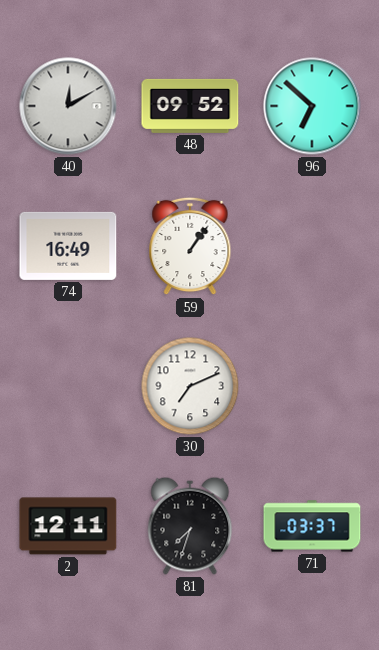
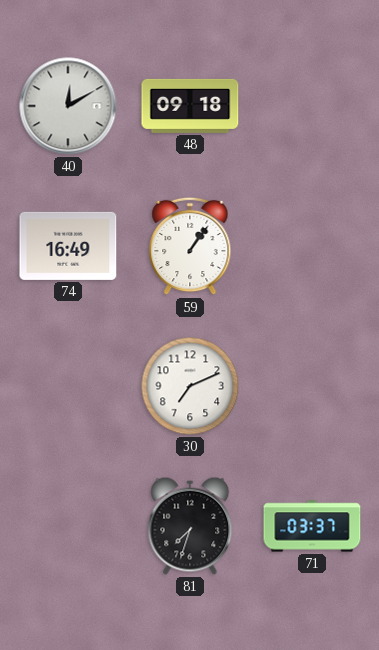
48: 09:52 -> 09:18 (190, 106)
96: 6:52 -> none (312, 106)
2: 12:11 -> none (68, 526)
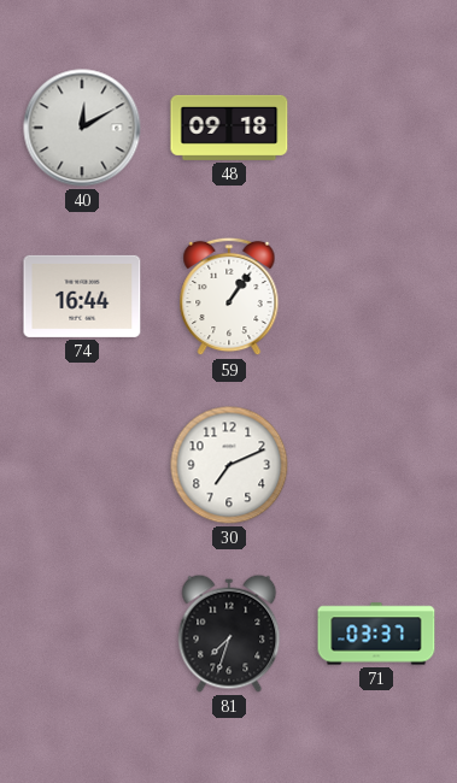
74: 16:49 -> 16:44 (82, 296)
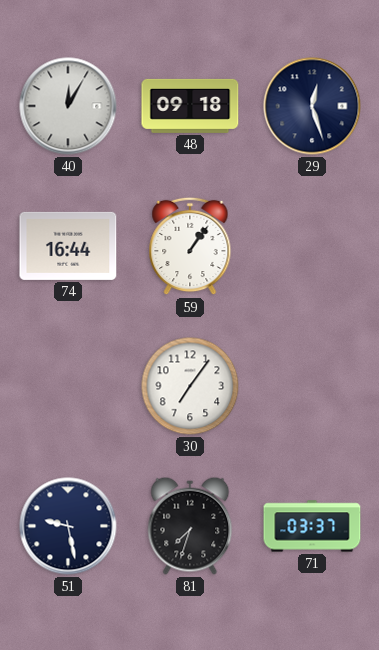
40: 12:10 -> 12:05 (68, 106)
29: none -> 12:27 (312, 106)
30: 7:11 -> 7:06 (190, 386)
51: none -> 9:28 (68, 526)
